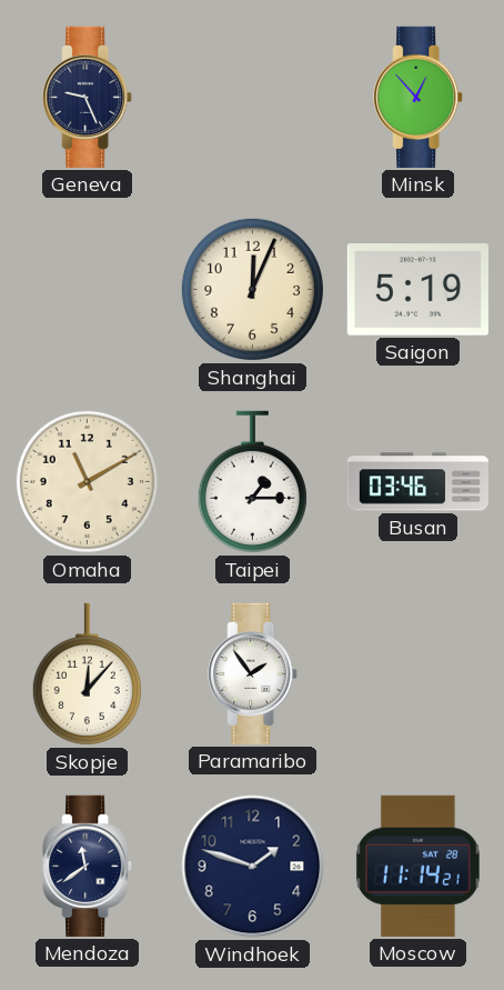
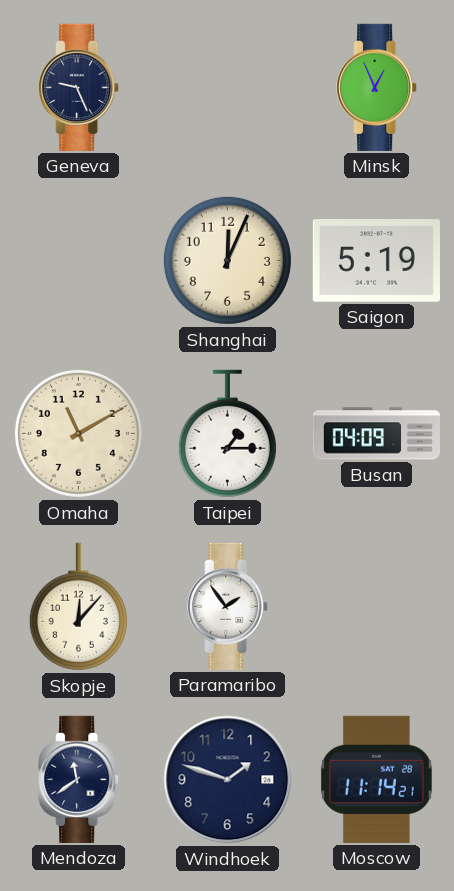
Minsk: 12:53 -> 12:56 (377, 87)
Busan: 03:46 -> 04:09 (376, 434)
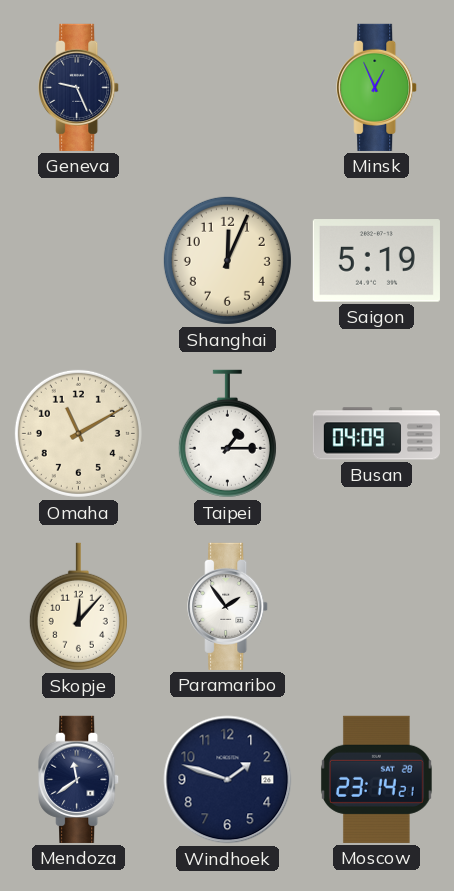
Moscow: 11:14 -> 23:14 (376, 779)
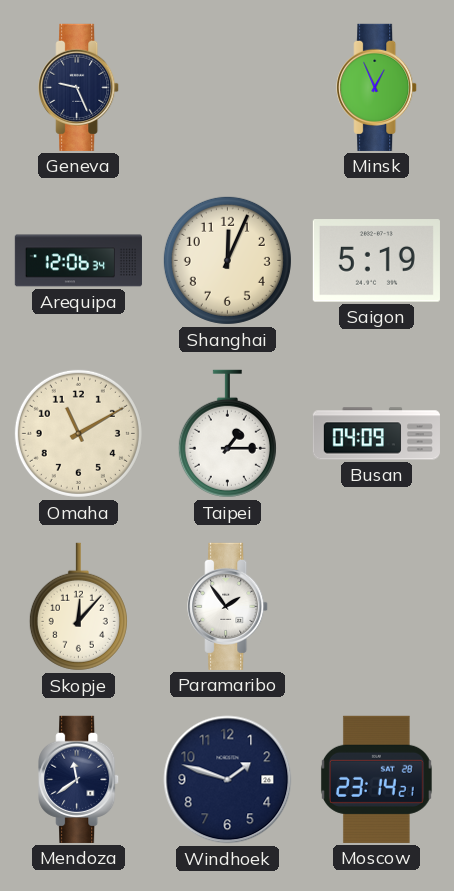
Arequipa: none -> 12:06 (78, 261)
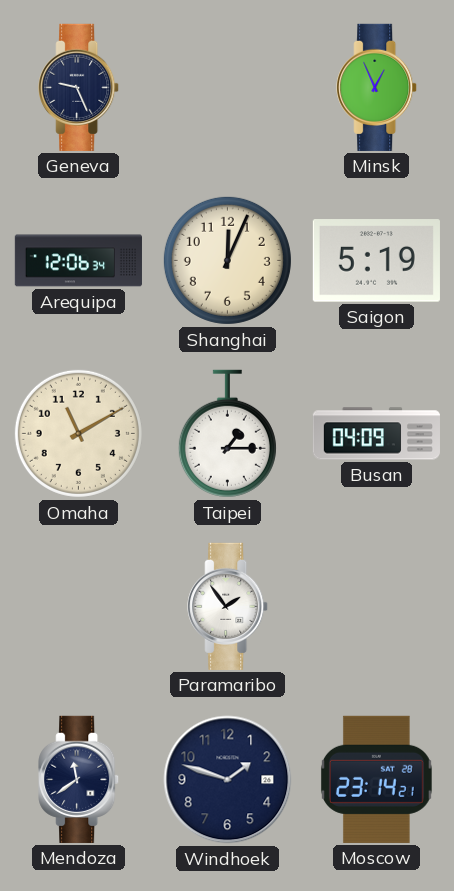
Skopje: 12:07 -> none (78, 607)
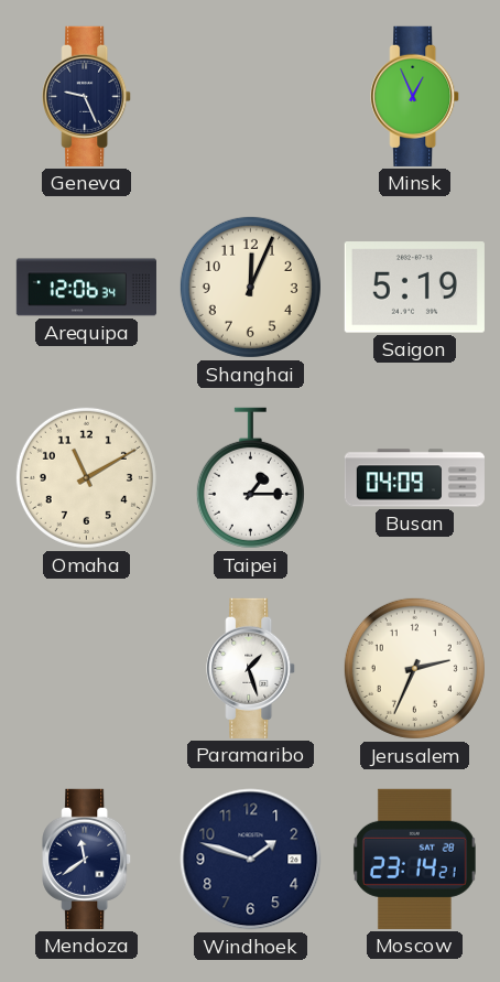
Paramaribo: 1:54 -> 1:27 (251, 668)
Jerusalem: none -> 2:34 (414, 668)
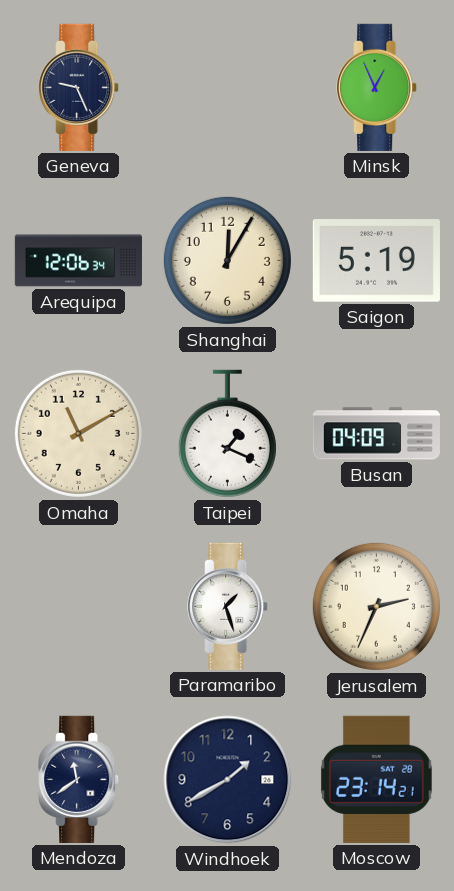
Shanghai: 12:04 -> 12:05 (227, 260)
Taipei: 1:15 -> 1:19 (227, 434)
Windhoek: 1:48 -> 1:40 (228, 780)
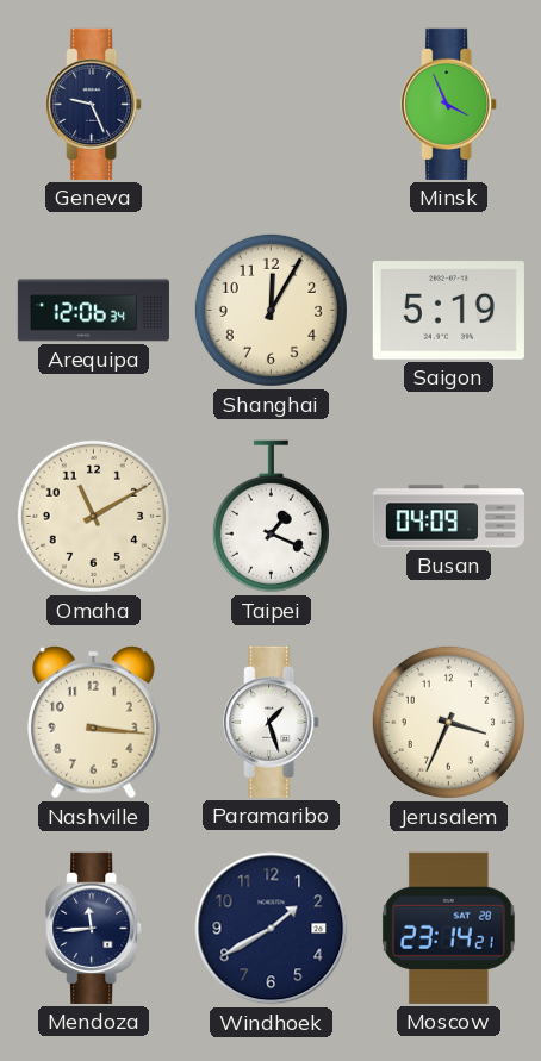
Minsk: 12:56 -> 3:56 (449, 104)
Nashville: none -> 3:16 (94, 722)
Jerusalem: 2:34 -> 3:34 (448, 722)
Mendoza: 11:39 -> 11:44 (94, 928)
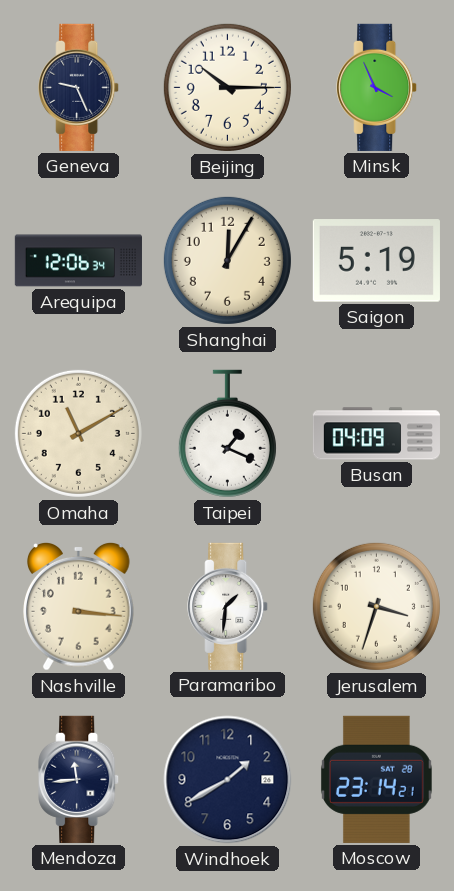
Beijing: none -> 10:15 (227, 87)
Paramaribo: 1:27 -> 1:31 (228, 606)
Jerusalem: 3:34 -> 3:33 (376, 606)
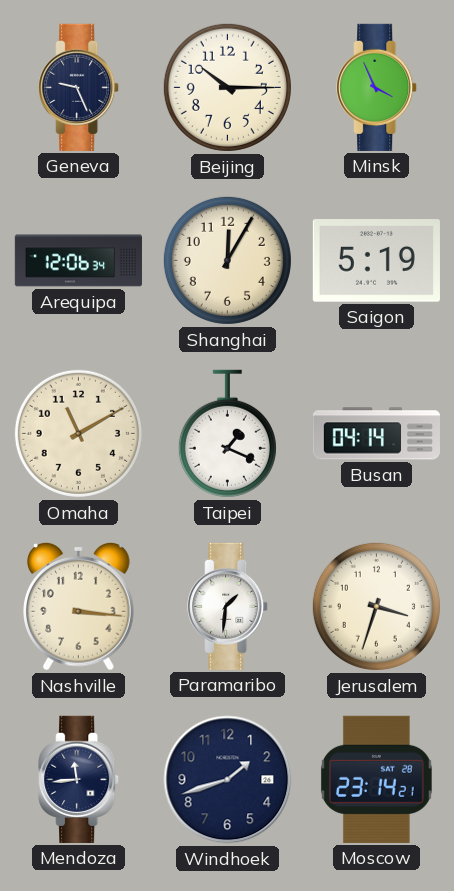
Busan: 04:09 -> 04:14 (376, 434)
Windhoek: 1:40 -> 1:42 (228, 780)
